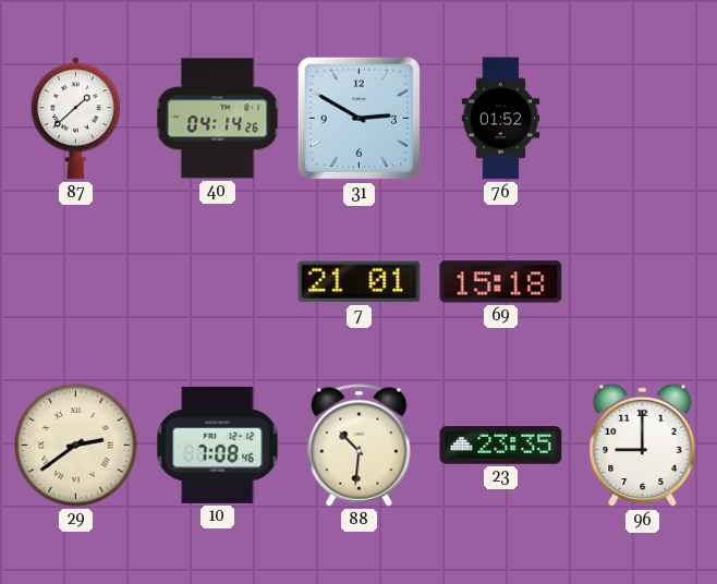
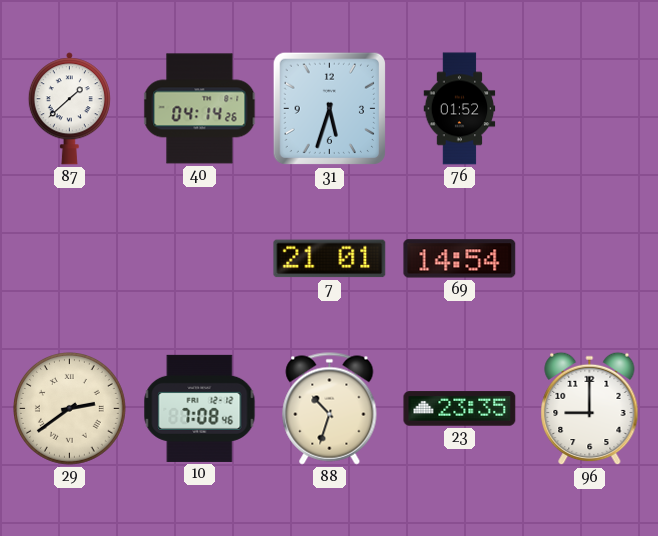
31: 2:50 -> 5:33 (330, 109)
69: 15:18 -> 14:54 (460, 259)
88: 10:31 -> 10:33 (330, 409)
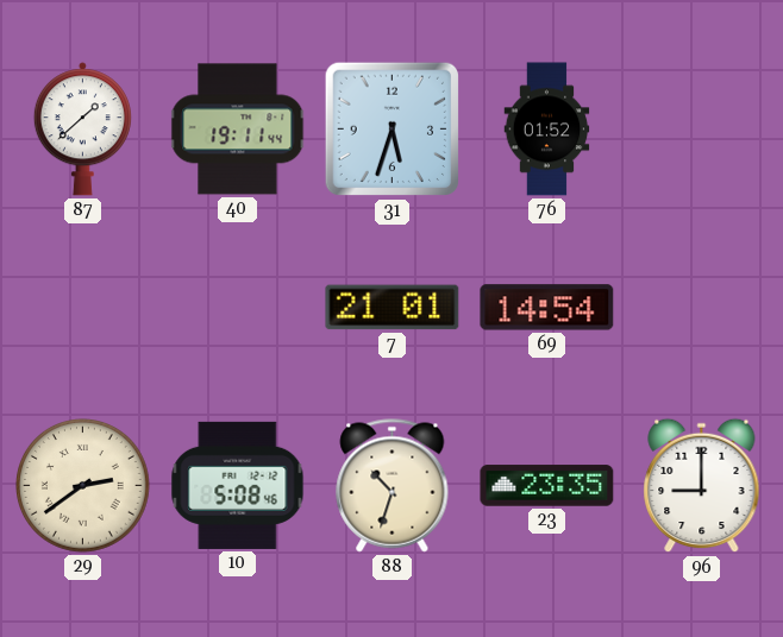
40: 04:14 -> 19:11 (238, 130)
10: 7:08 -> 5:08 (238, 485)
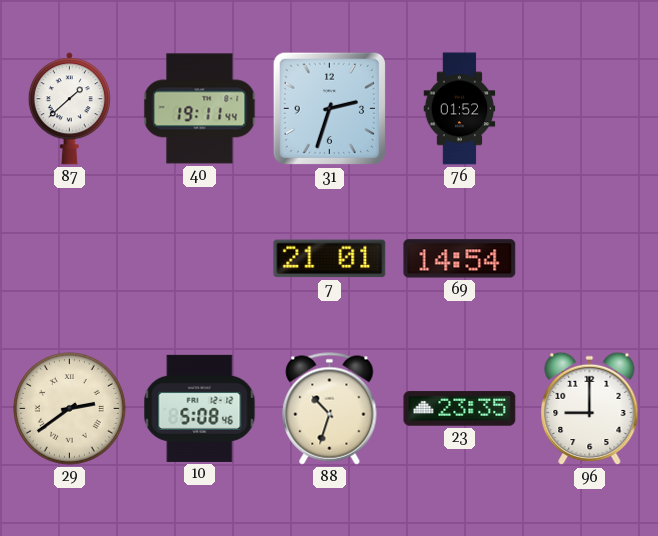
31: 5:33 -> 2:33 (330, 109)
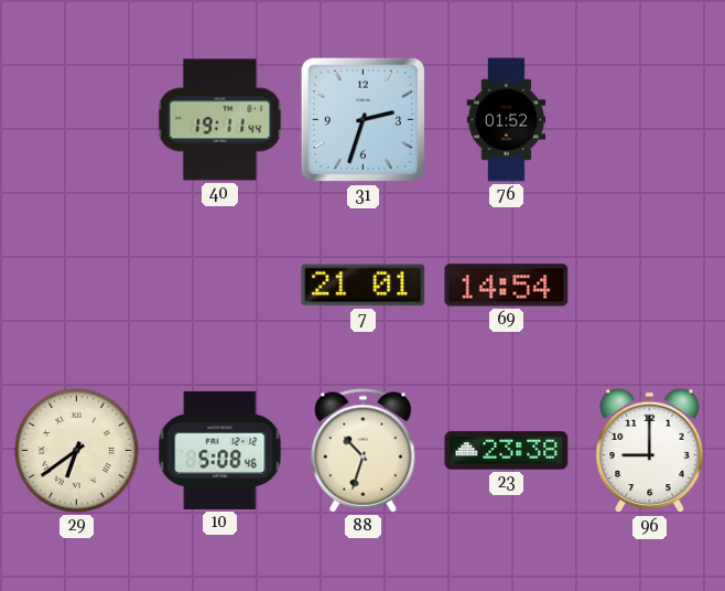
87: 1:38 -> none (69, 109)
29: 2:39 -> 6:39 (77, 451)
23: 23:35 -> 23:38 (507, 451)
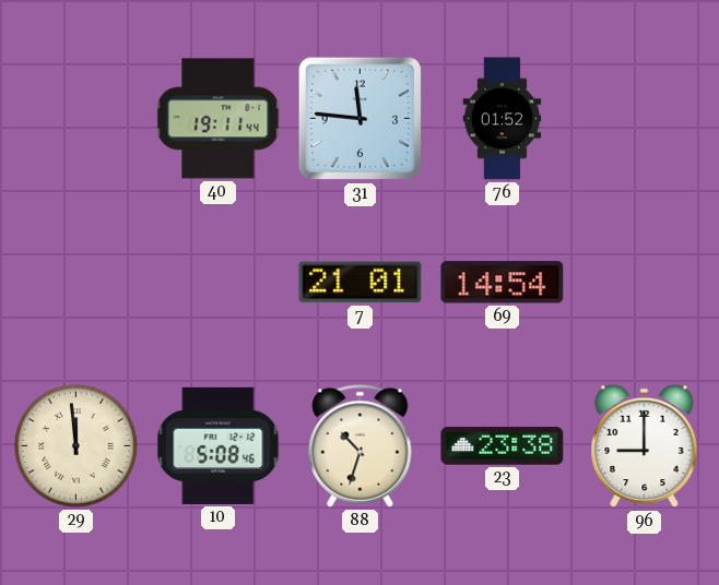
31: 2:33 -> 11:46 (361, 119)
29: 6:39 -> 11:59 (76, 446)
